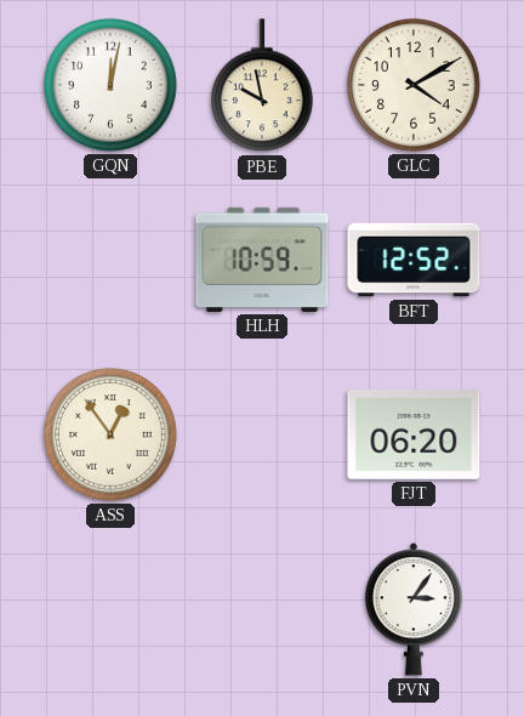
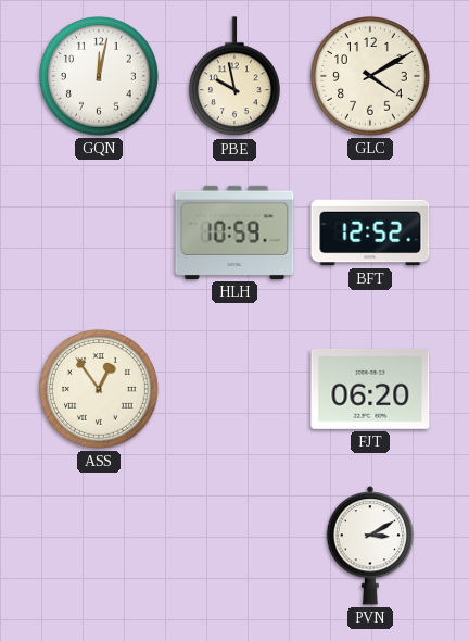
PVN: 3:06 -> 3:10 (369, 545)
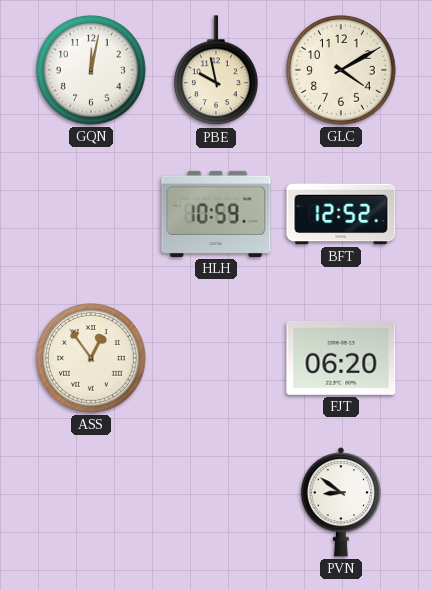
PVN: 3:10 -> 8:51 (340, 502)
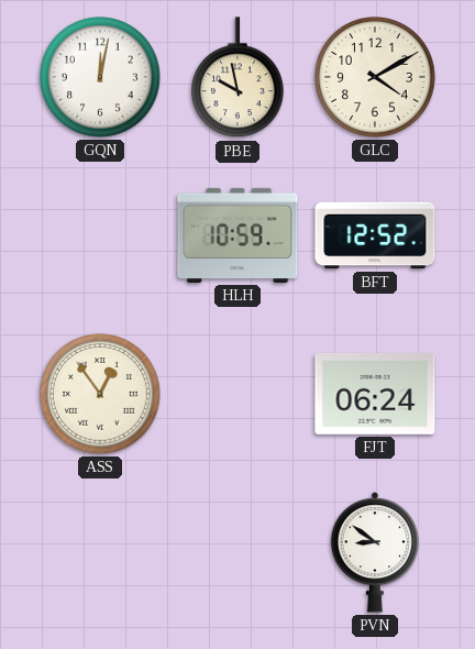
FJT: 06:20 -> 06:24 (375, 394)
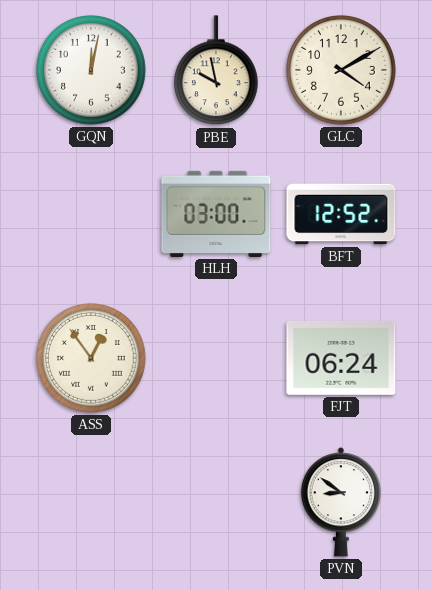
HLH: 10:59 -> 03:00 (216, 214)
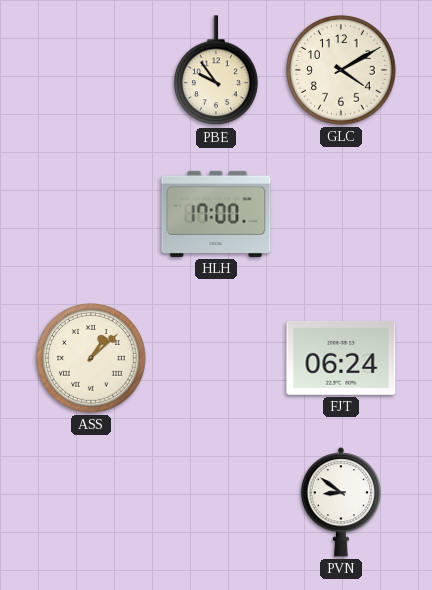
GQN: 12:02 -> none (92, 71)
PBE: 9:58 -> 9:54 (216, 71)
HLH: 03:00 -> 17:00 (216, 214)
BFT: 12:52 -> none (341, 214)
ASS: 12:54 -> 1:08 (92, 359)
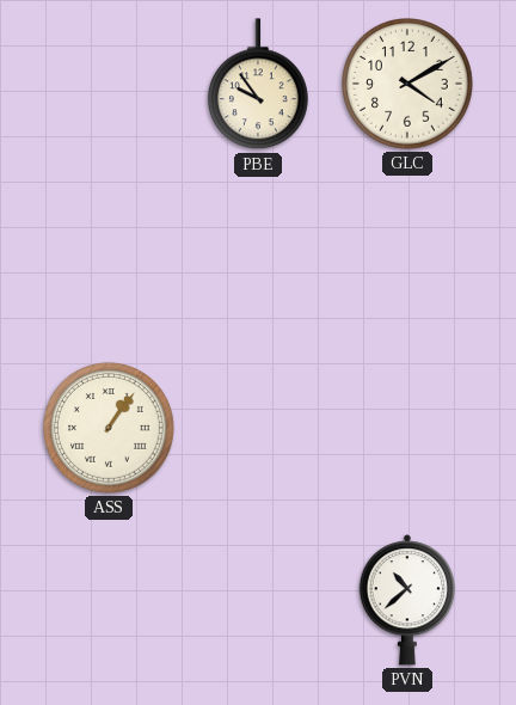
HLH: 17:00 -> none (216, 214)
ASS: 1:08 -> 1:06 (110, 429)
FJT: 06:24 -> none (341, 358)
PVN: 8:51 -> 10:38 (406, 600)
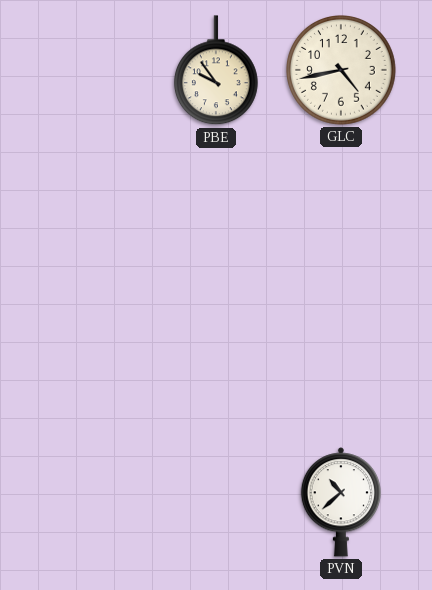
GLC: 4:10 -> 4:43 (342, 71)
ASS: 1:06 -> none (110, 429)
